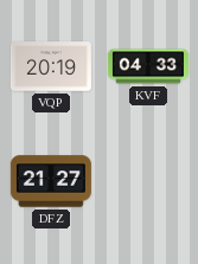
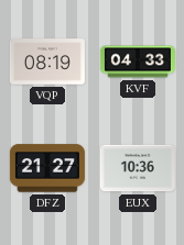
VQP: 20:19 -> 08:19 (47, 62)
EUX: none -> 10:36 (138, 168)
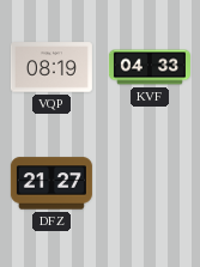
EUX: 10:36 -> none (138, 168)
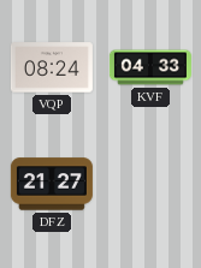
VQP: 08:19 -> 08:24 (52, 67)
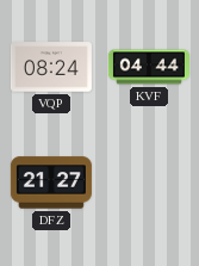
KVF: 04:33 -> 04:44 (149, 67)
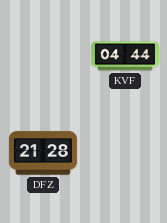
VQP: 08:24 -> none (51, 67)
DFZ: 21:27 -> 21:28 (43, 153)
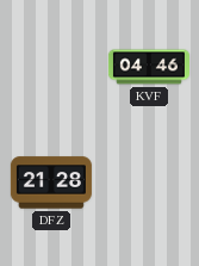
KVF: 04:44 -> 04:46 (149, 67)
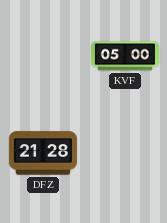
KVF: 04:46 -> 05:00 (125, 56)
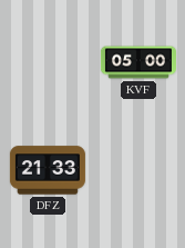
DFZ: 21:28 -> 21:33 (48, 170)
